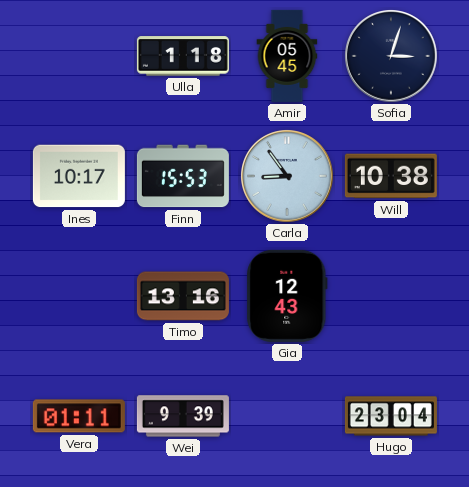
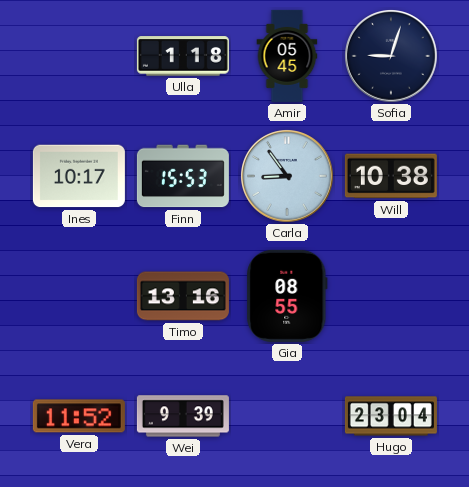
Sofia: 3:03 -> 9:03 (392, 57)
Gia: 12:43 -> 08:55 (287, 296)
Vera: 01:11 -> 11:52 (79, 416)
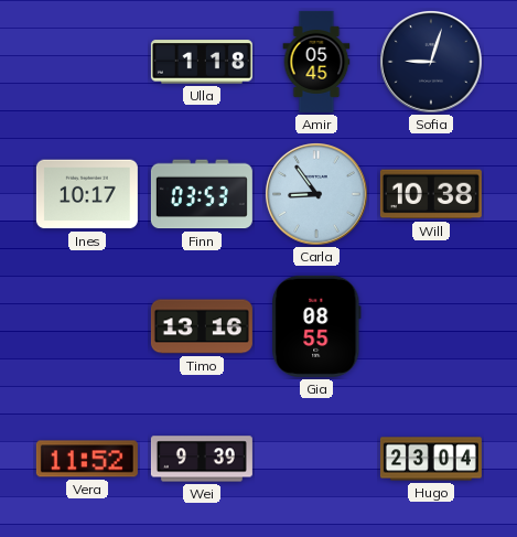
Finn: 15:53 -> 03:53 (202, 194)
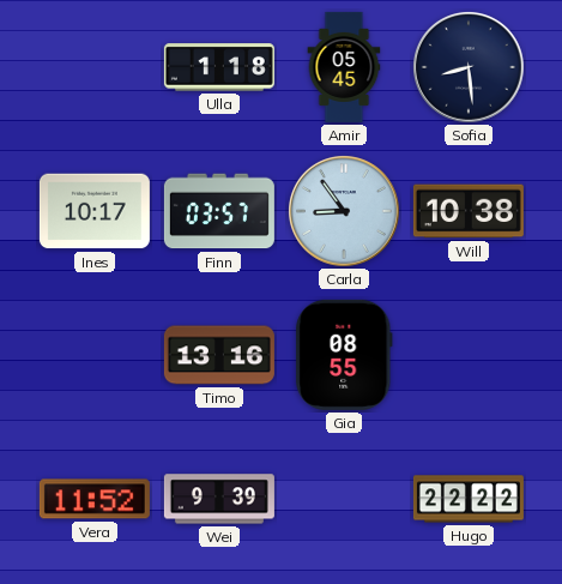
Sofia: 9:03 -> 8:29 (470, 68)
Finn: 03:53 -> 03:57 (219, 211)
Hugo: 23:04 -> 22:22 (469, 499)
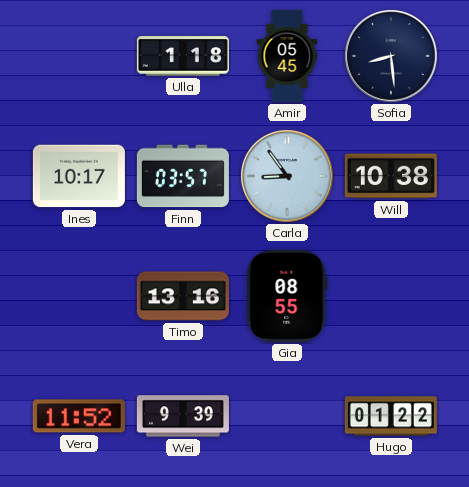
Hugo: 22:22 -> 01:22 (391, 416)
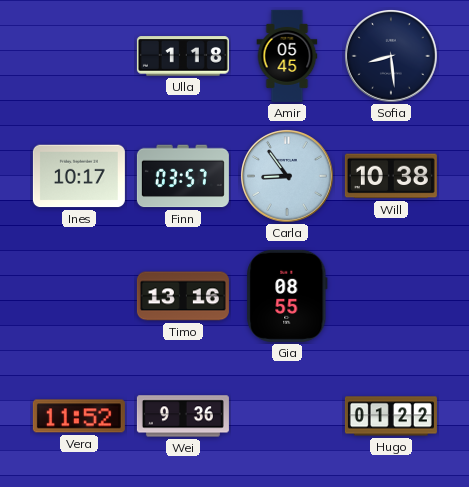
Wei: 9:39 -> 9:36 (183, 416)
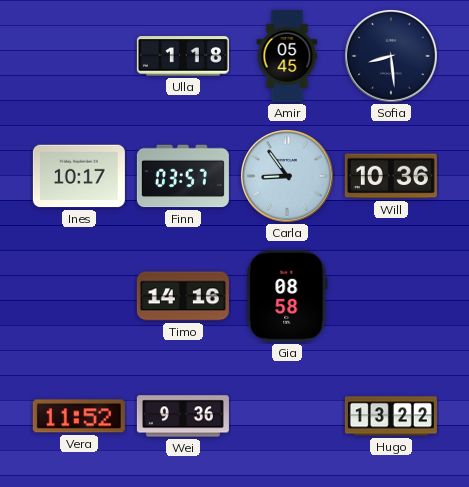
Will: 10:38 -> 10:36 (391, 176)
Timo: 13:16 -> 14:16 (183, 296)
Gia: 08:55 -> 08:58 (287, 296)
Hugo: 01:22 -> 13:22 (391, 416)
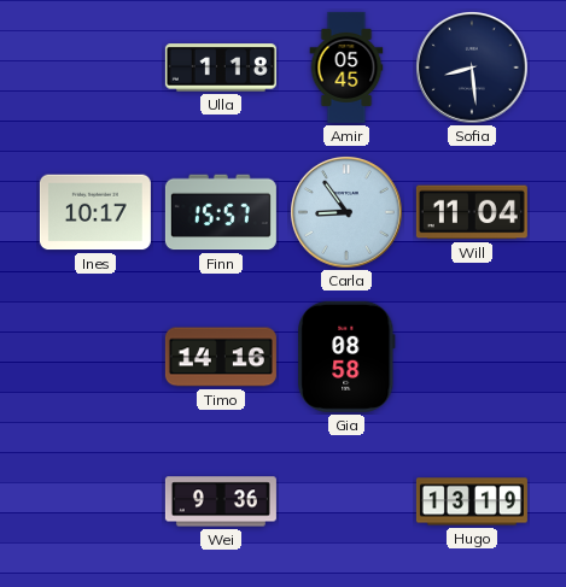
Finn: 03:57 -> 15:57 (221, 212)
Will: 10:36 -> 11:04 (472, 212)
Vera: 11:52 -> none (79, 416)
Hugo: 13:22 -> 13:19 (472, 501)
